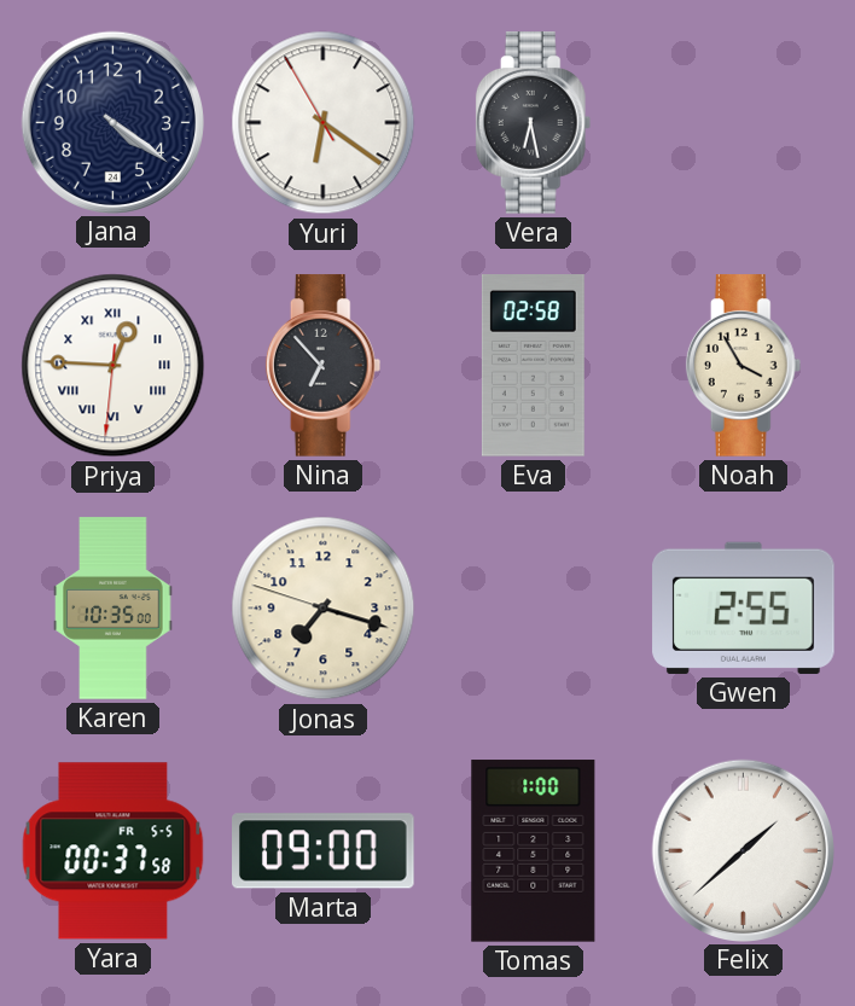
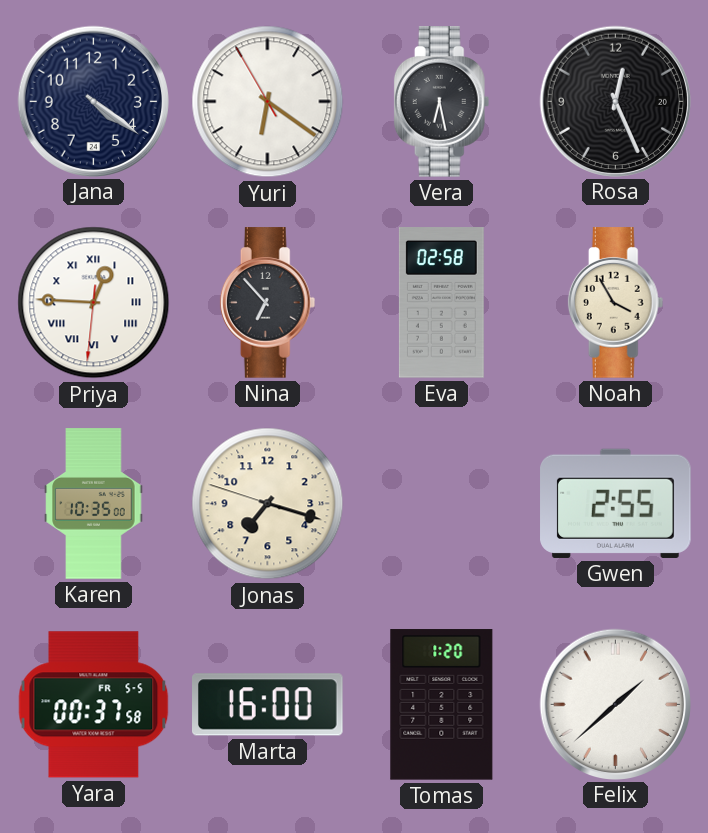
Rosa: none -> 12:26 (615, 101)
Marta: 09:00 -> 16:00 (268, 705)
Tomas: 1:00 -> 1:20 (442, 705)
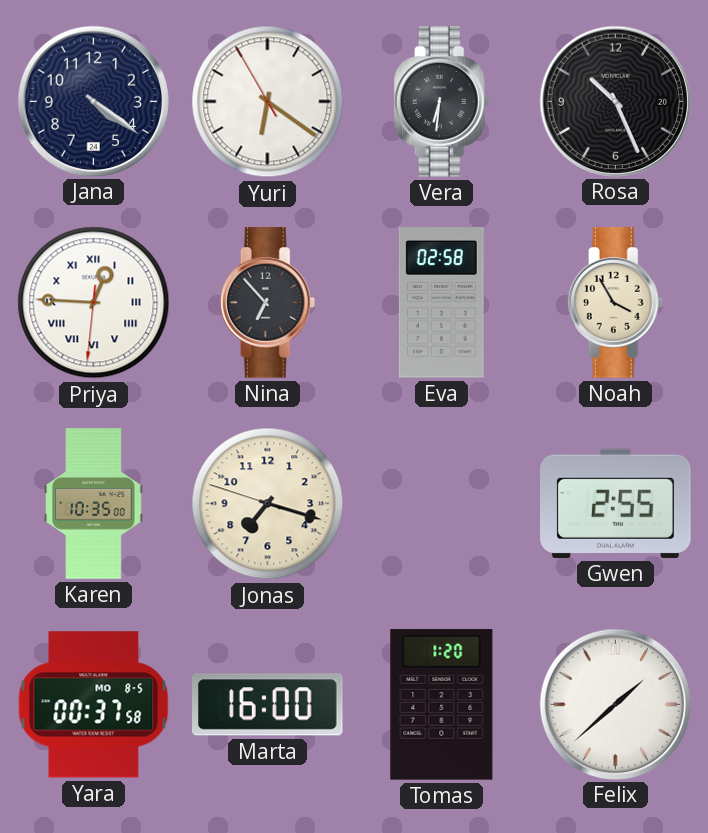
Vera: 6:28 -> 6:31 (442, 102)
Rosa: 12:26 -> 10:26 (615, 101)
Yara date: FR 5-5 -> MO 8-5 (94, 705)
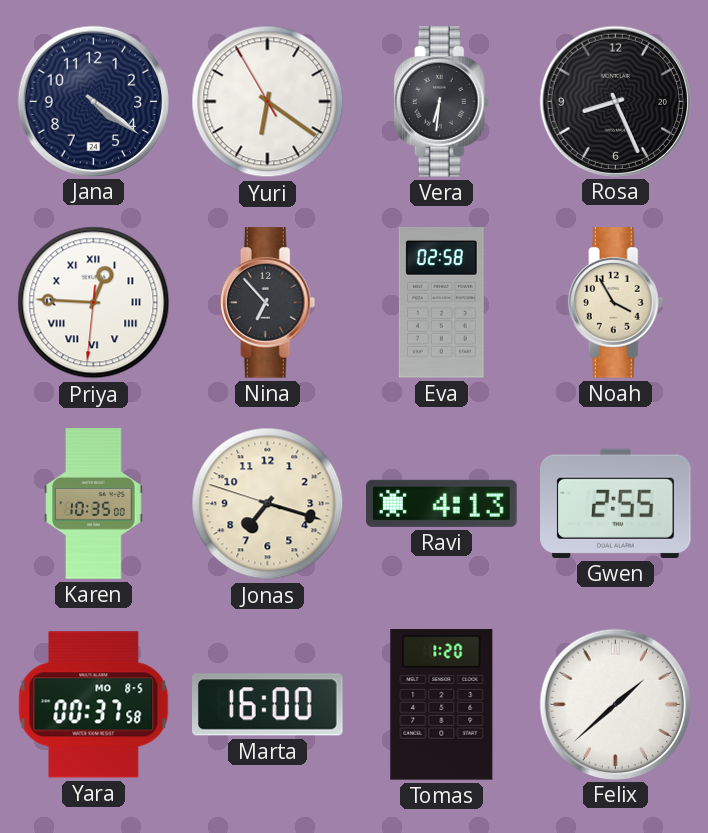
Rosa: 10:26 -> 8:26 (615, 101)
Ravi: none -> 4:13 (442, 503)
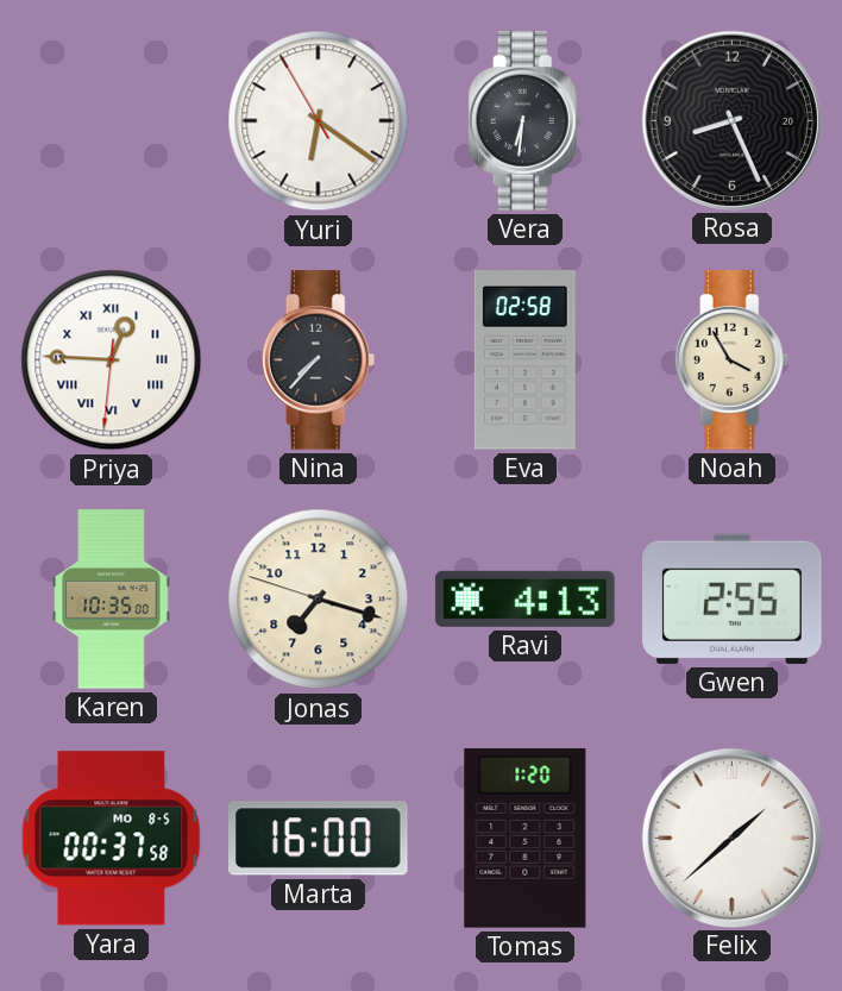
Jana: 4:21 -> none (93, 101)
Nina: 6:53 -> 7:37 (319, 360)
